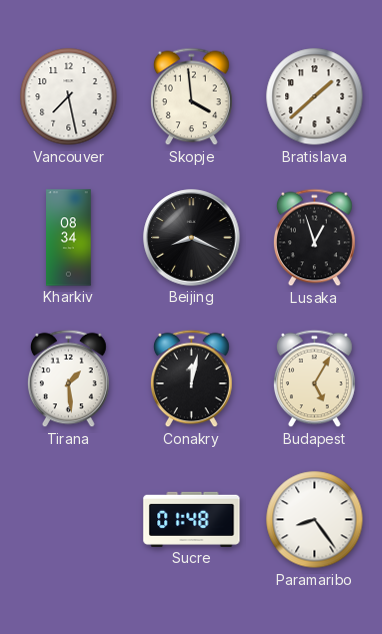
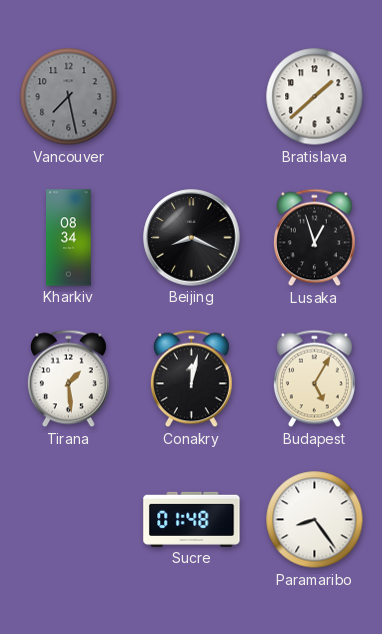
Vancouver dial: white -> grey (69, 97)
Skopje: 3:59 -> none (191, 97)
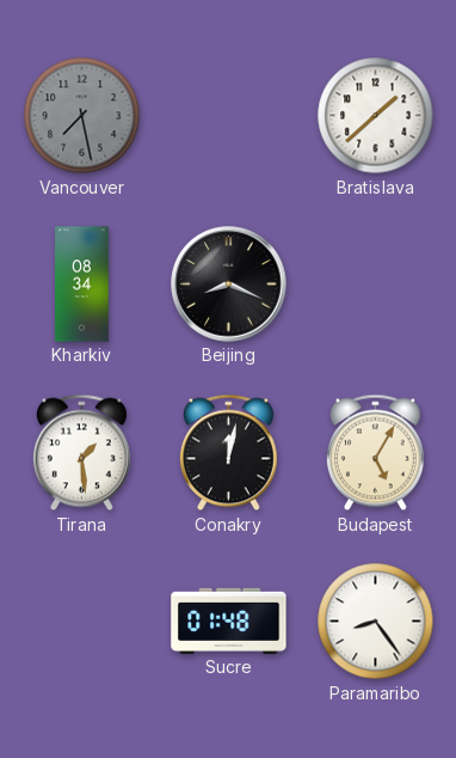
Lusaka: 12:57 -> none (314, 238)
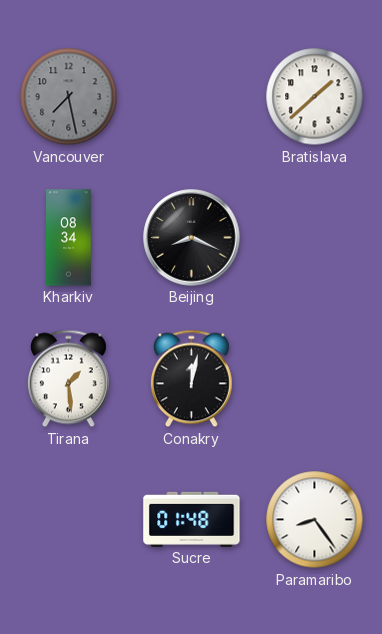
Budapest: 5:05 -> none (375, 453)
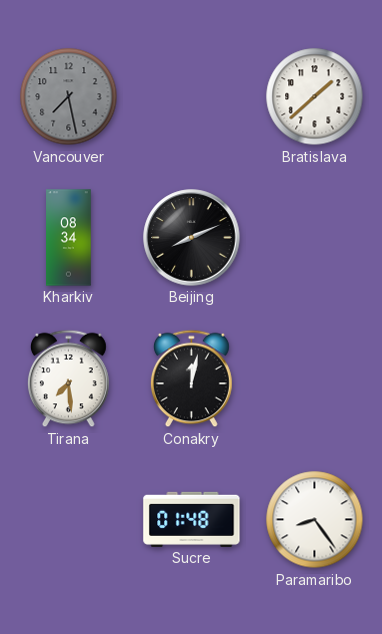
Beijing: 8:19 -> 8:11 (192, 238)
Tirana: 1:29 -> 7:29 (68, 379)
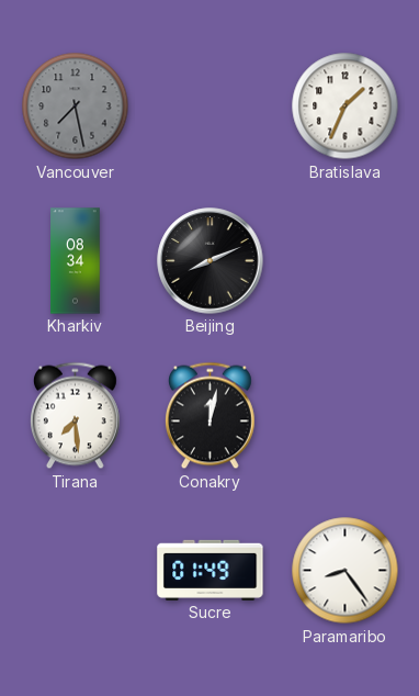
Bratislava: 1:38 -> 1:34 (346, 106)
Sucre: 01:48 -> 01:49 (211, 570)
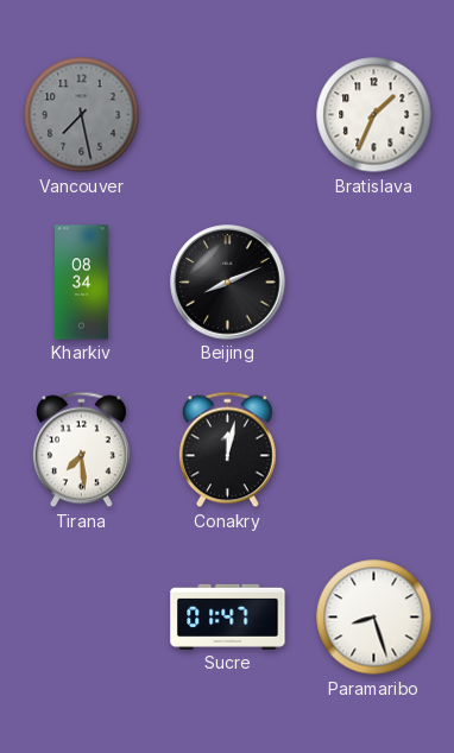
Sucre: 01:49 -> 01:47 (228, 616)
Paramaribo: 8:24 -> 8:27 (374, 618)
